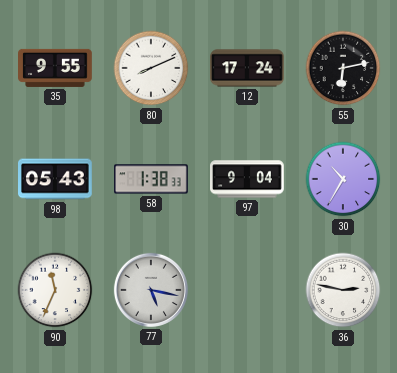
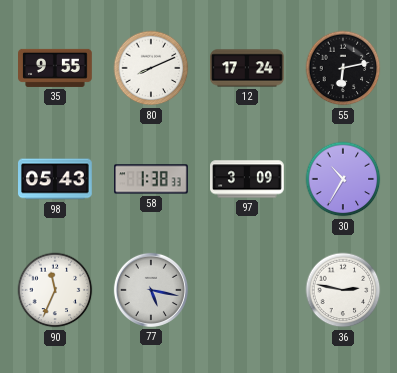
97: 9:04 -> 3:09 (248, 179)
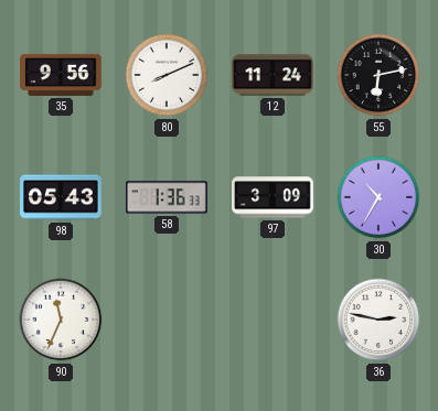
35: 9:55 -> 9:56 (62, 75)
12: 17:24 -> 11:24 (273, 75)
58: 1:38 -> 1:36 (168, 197)
77: 5:17 -> none (151, 290)
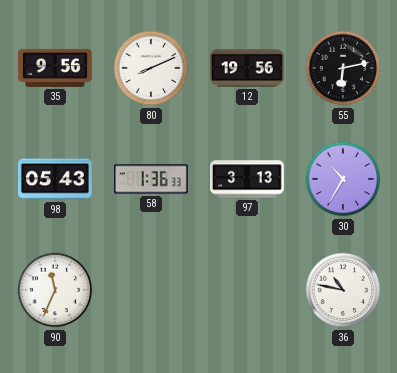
12: 11:24 -> 19:56 (247, 68)
97: 3:09 -> 3:13 (248, 179)
36: 2:47 -> 10:47 (343, 290)
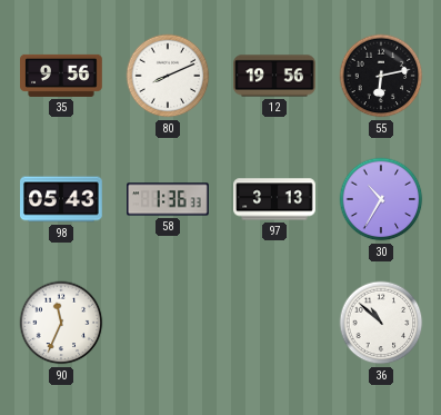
36: 10:47 -> 10:52 (381, 323)
